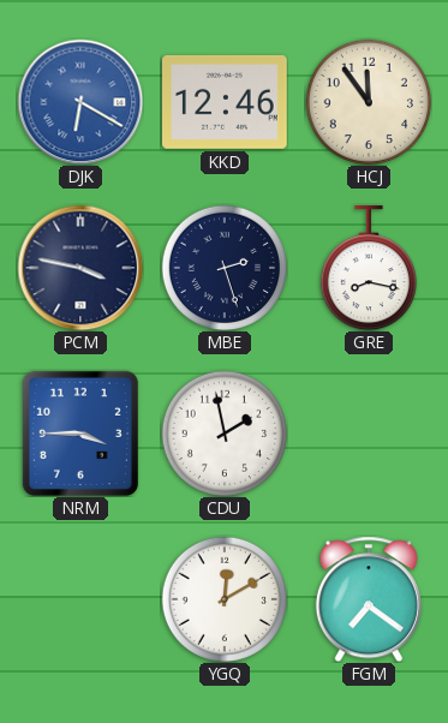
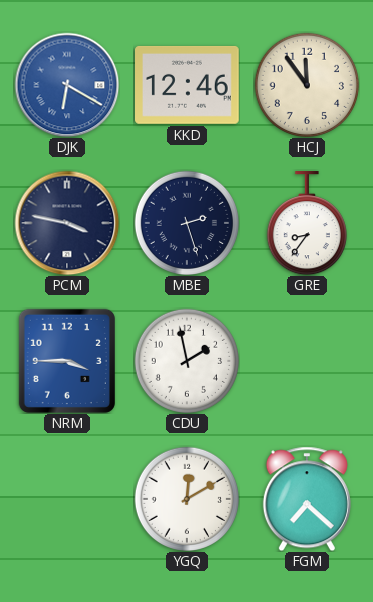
GRE: 8:17 -> 8:36 (307, 223)
FGM: 7:21 -> 7:22 (307, 499)
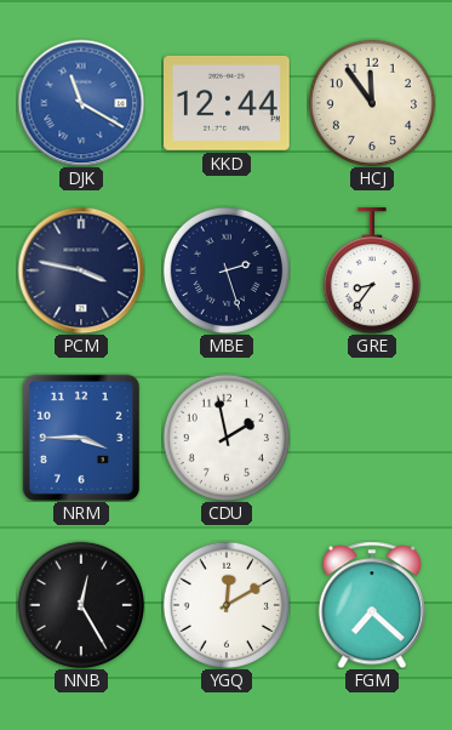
DJK: 6:20 -> 11:20 (81, 103)
KKD: 12:46 -> 12:44 (228, 103)
NNB: none -> 12:25 (80, 604)
